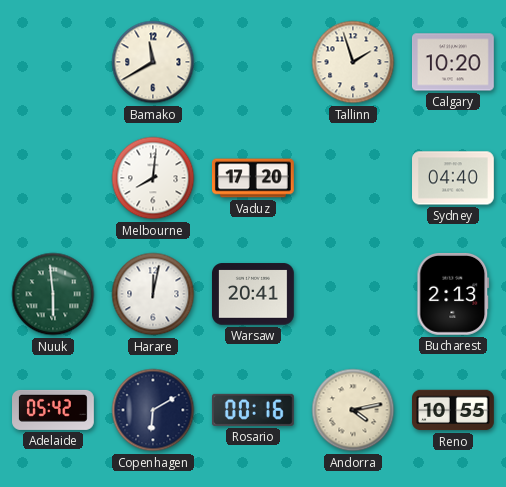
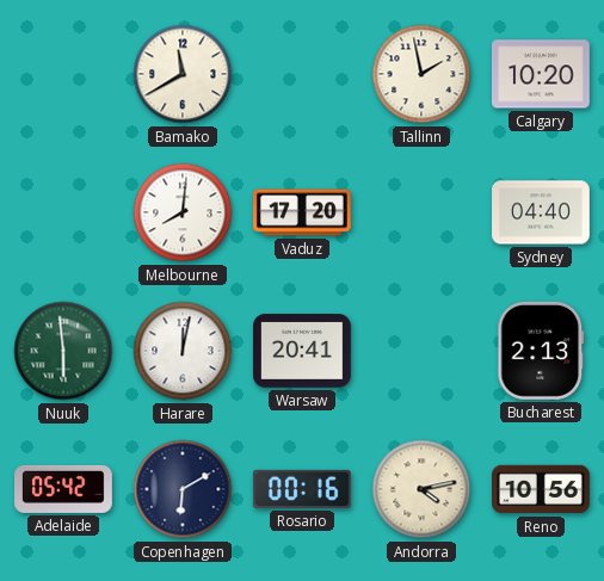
Tallinn: 1:57 -> 1:58 (421, 74)
Reno: 10:55 -> 10:56 (542, 489)
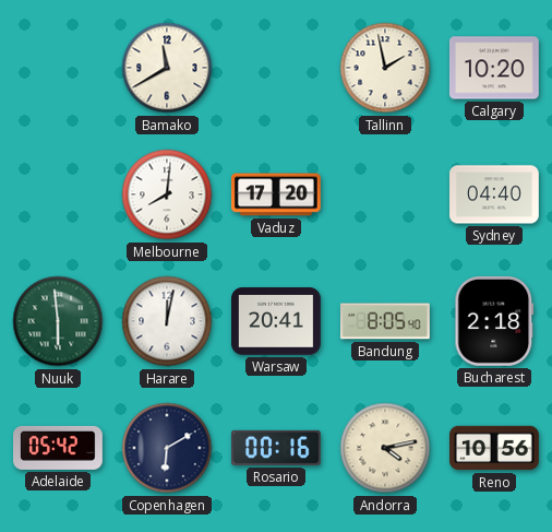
Bandung: none -> 8:05 (385, 321)
Bucharest: 2:13 -> 2:18 (494, 321)
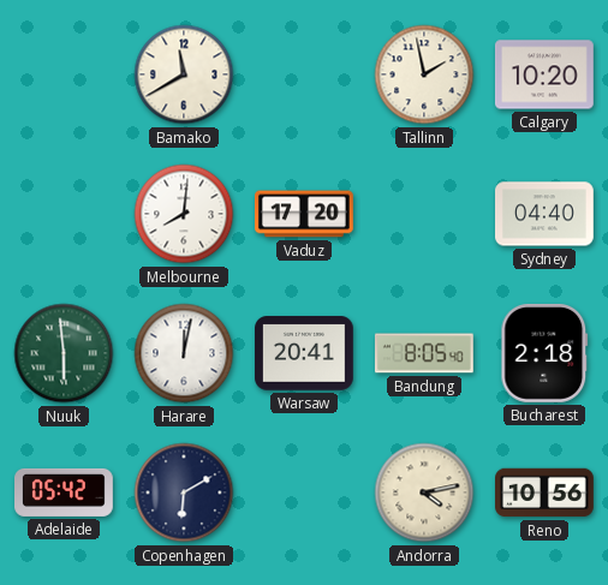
Rosario: 00:16 -> none (276, 448)
